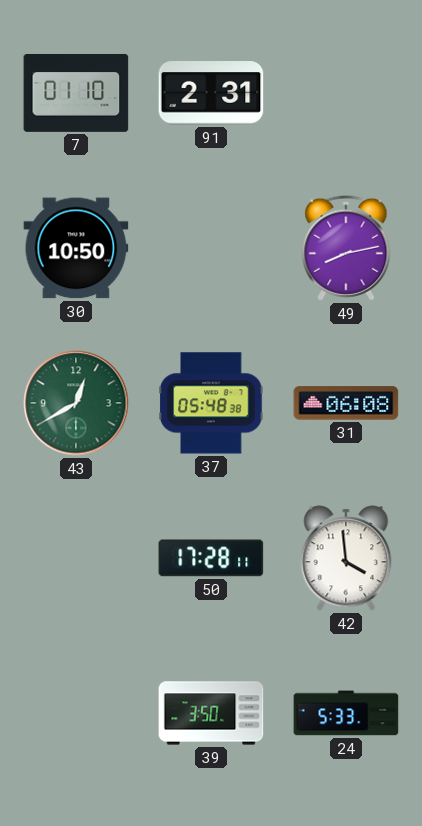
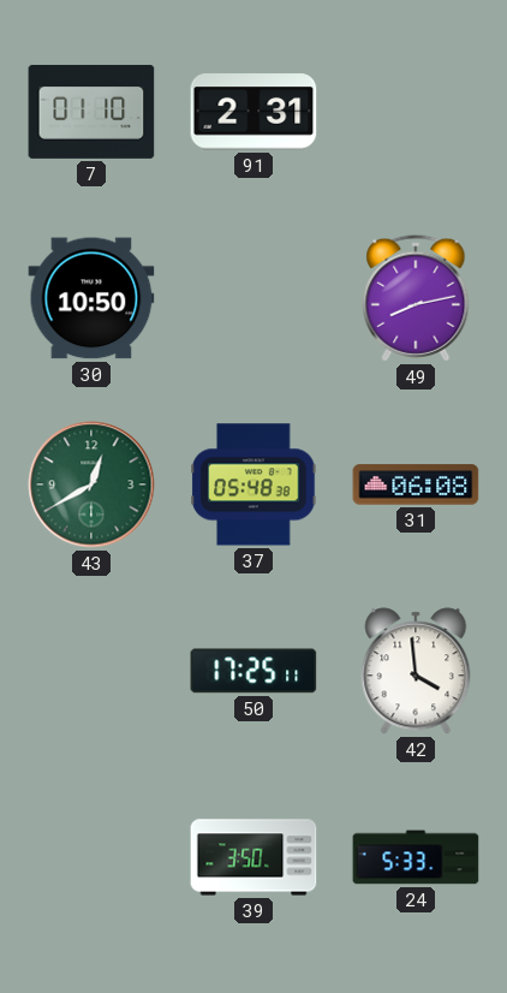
50: 17:28 -> 17:25 (253, 671)
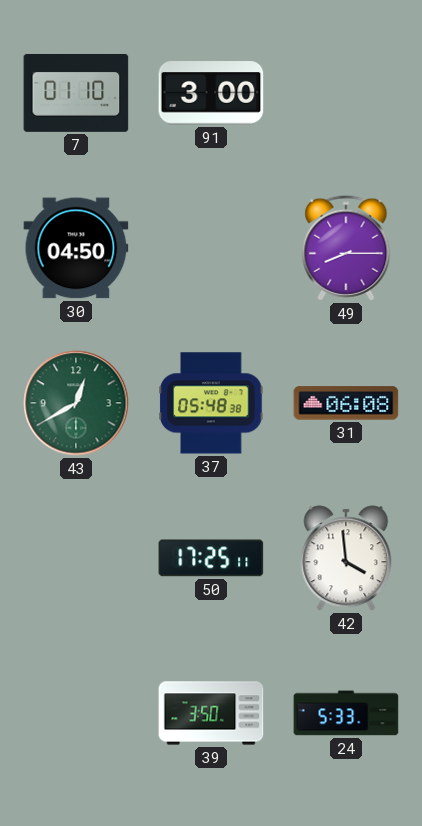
91: 2:31 -> 3:00 (211, 93)
30: 10:50 -> 04:50 (76, 248)
49: 8:13 -> 8:15 (346, 248)
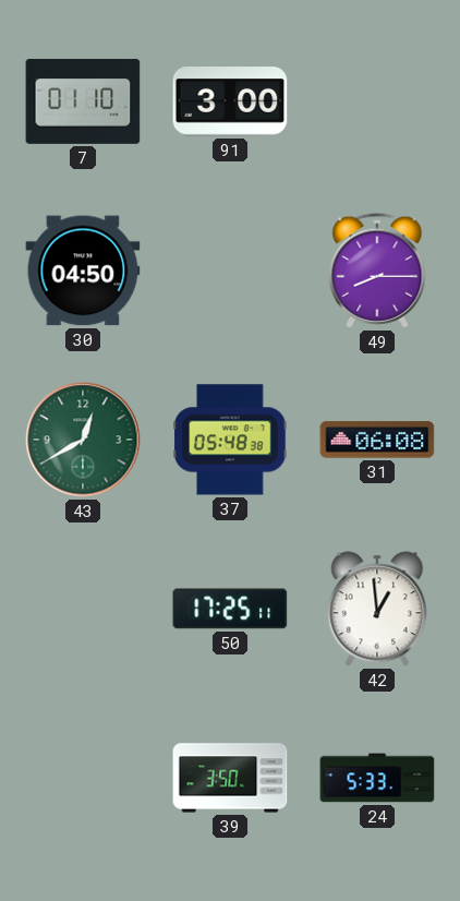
42: 3:59 -> 12:59 (377, 609)
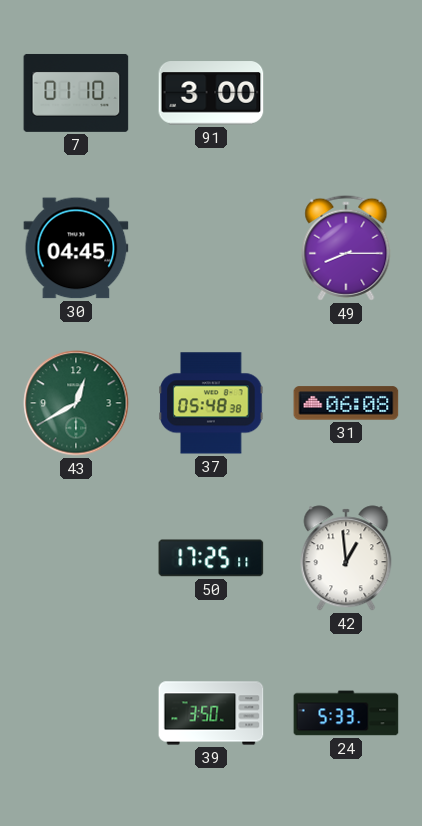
30: 04:50 -> 04:45 (76, 248)
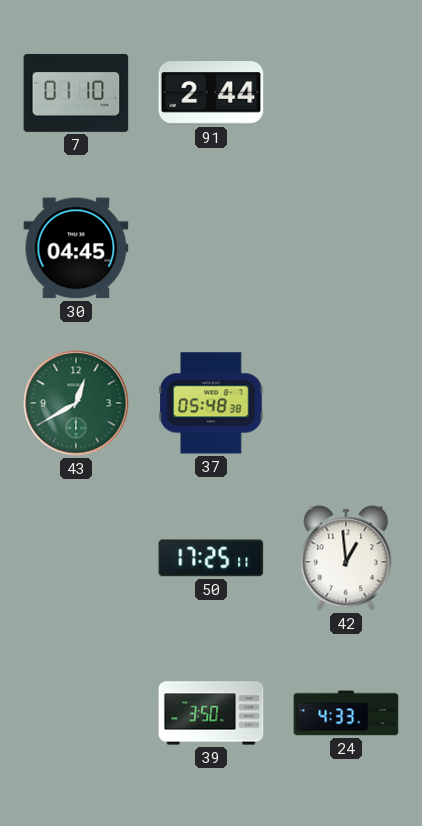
91: 3:00 -> 2:44 (211, 93)
49: 8:15 -> none (346, 248)
31: 06:08 -> none (346, 403)
24: 5:33 -> 4:33 (346, 713)
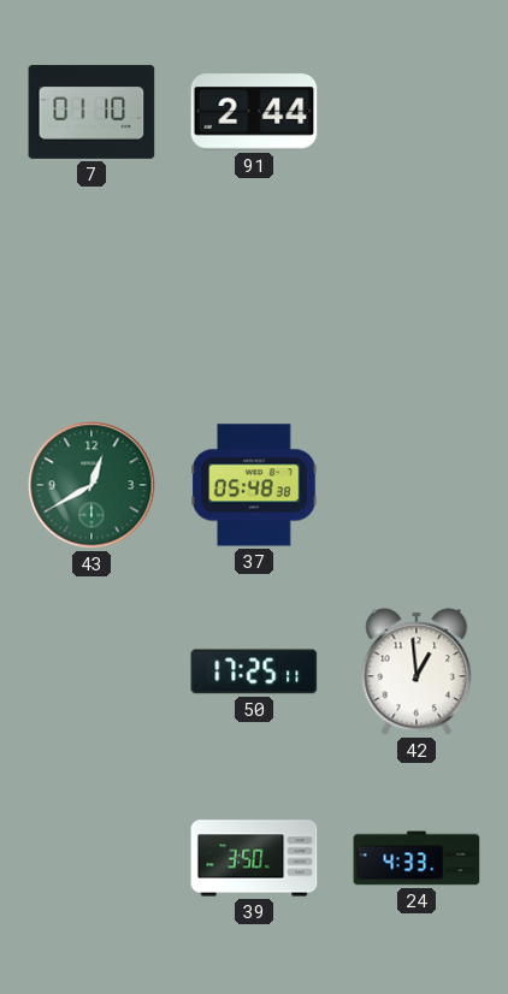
30: 04:45 -> none (76, 248)
